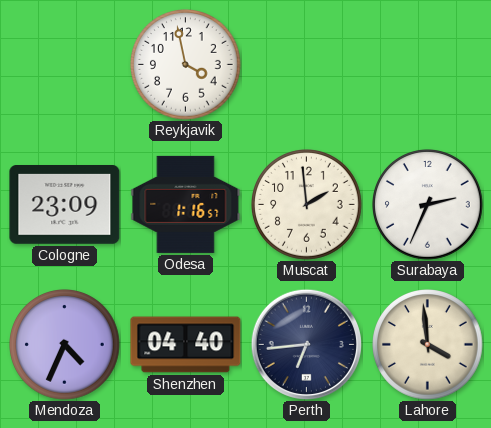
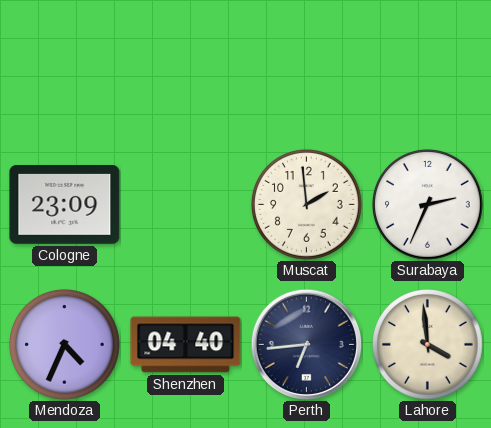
Reykjavik: 3:58 -> none (186, 65)
Odesa: 1:16 -> none (186, 204)
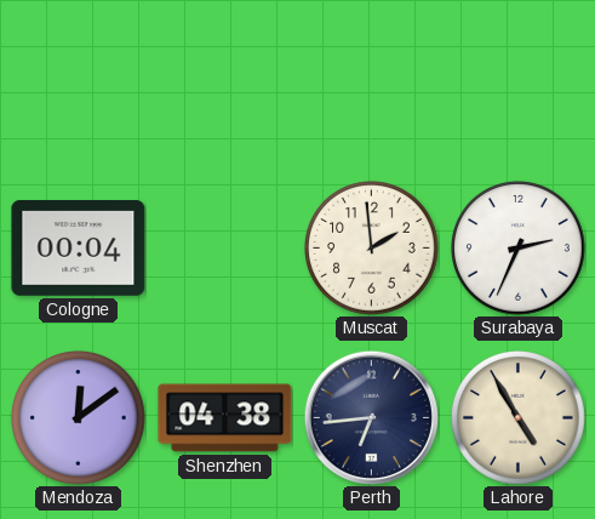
Cologne: 23:09 -> 00:04 (79, 249)
Mendoza: 4:34 -> 12:09 (79, 418)
Shenzhen: 04:40 -> 04:38 (225, 418)
Lahore: 3:59 -> 4:55 (519, 418)
